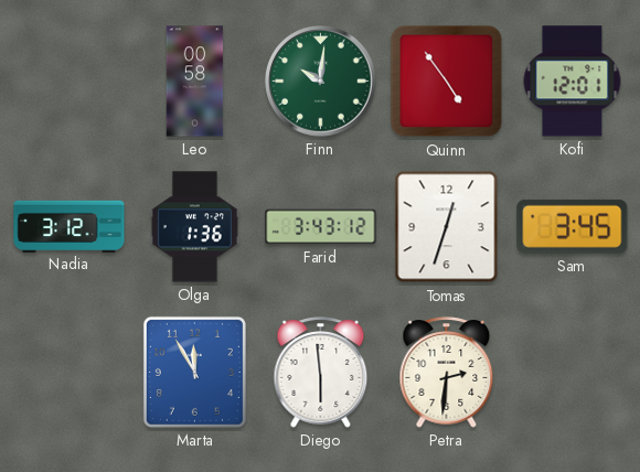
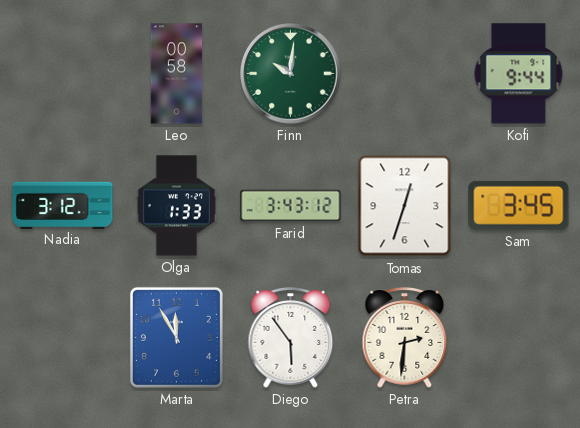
Quinn: 4:54 -> none (447, 82)
Kofi: 12:01 -> 9:44 (519, 74)
Olga: 1:36 -> 1:33 (176, 206)
Diego: 5:59 -> 5:54 (291, 338)
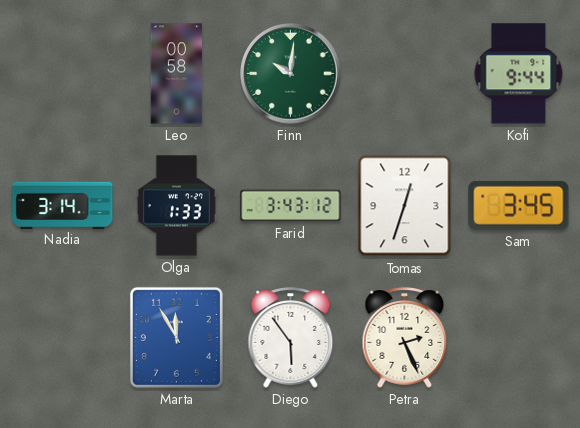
Nadia: 3:12 -> 3:14 (63, 205)
Petra: 2:31 -> 2:26 (405, 338)
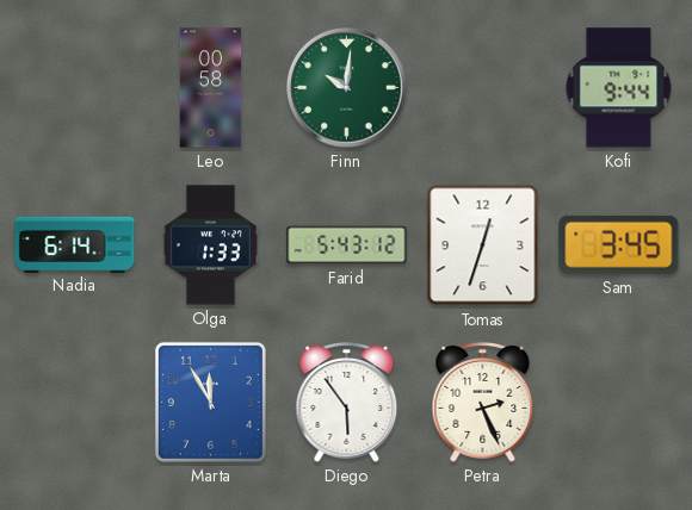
Nadia: 3:14 -> 6:14 (75, 244)
Farid: 3:43 -> 5:43 (347, 245)
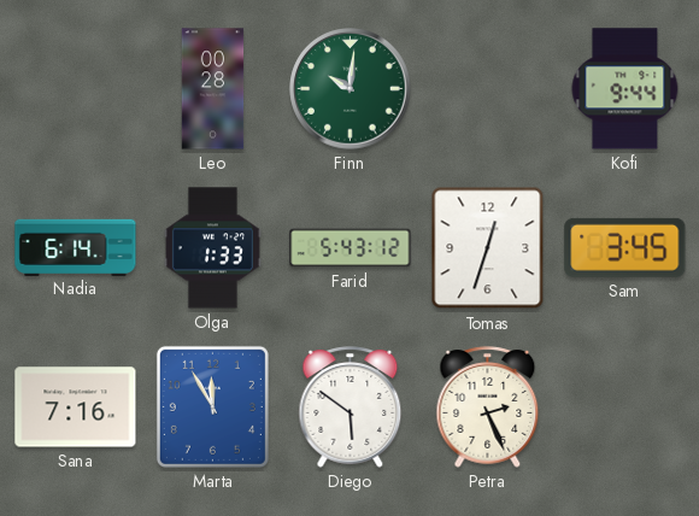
Leo: 00:58 -> 00:28 (213, 89)
Sana: none -> 7:16 (76, 407)
Diego: 5:54 -> 5:51 (351, 407)
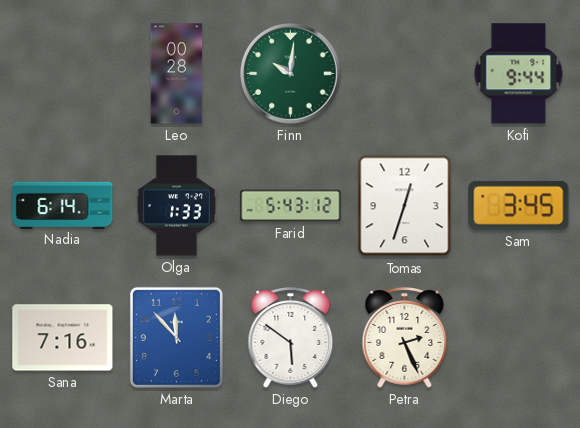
Marta: 11:55 -> 11:53 (176, 337)
